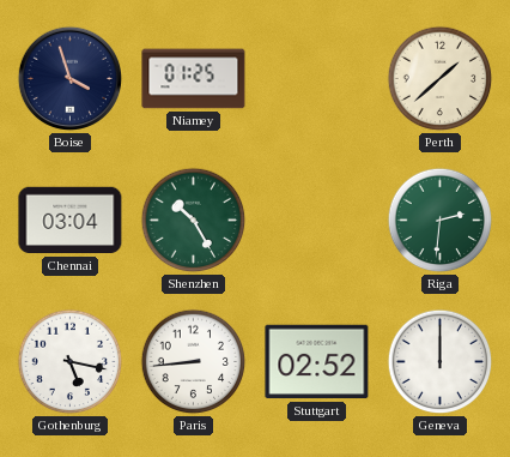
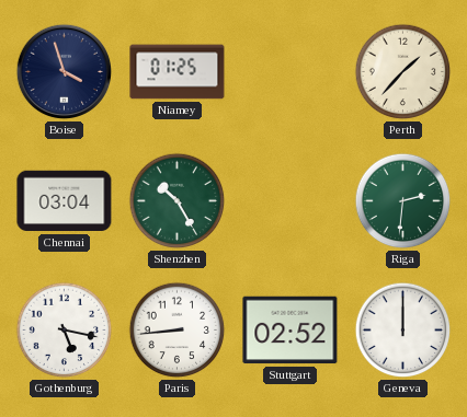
Perth: 1:38 -> 1:37 (403, 72)
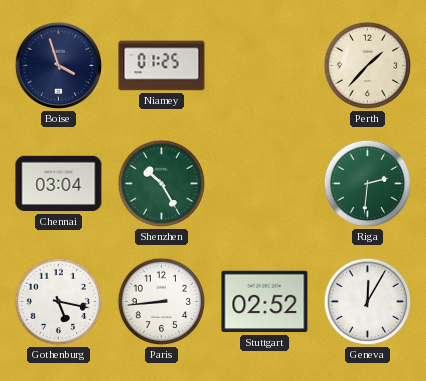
Geneva: 12:00 -> 12:05 (368, 302)
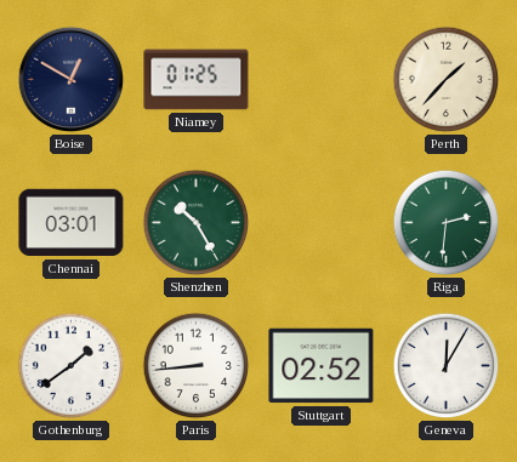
Boise: 3:57 -> 12:50 (72, 80)
Chennai: 03:04 -> 03:01 (72, 223)
Gothenburg: 5:17 -> 1:39 (72, 366)
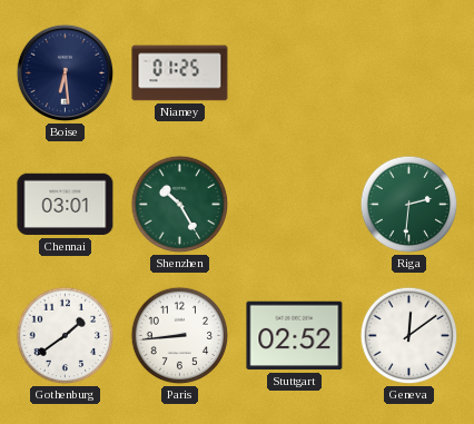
Boise: 12:50 -> 6:29 (66, 73)
Perth: 1:37 -> none (447, 80)
Geneva: 12:05 -> 12:09 (409, 336)
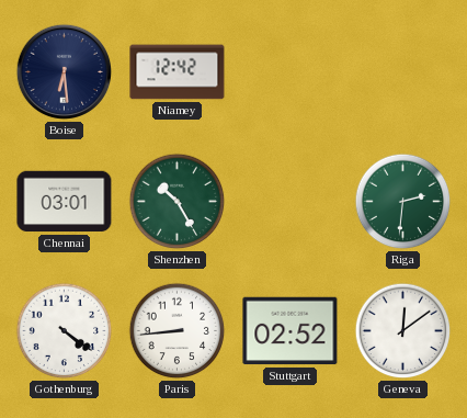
Niamey: 01:25 -> 12:42 (178, 72)
Gothenburg: 1:39 -> 4:21 (65, 331)
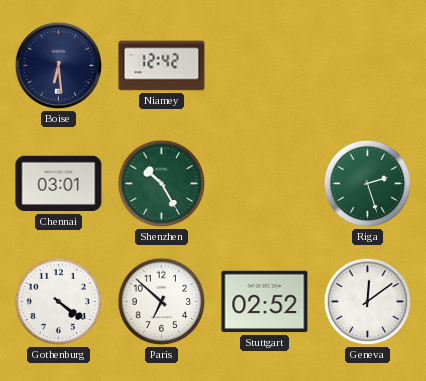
Riga: 2:31 -> 2:27 (368, 184)
Paris: 8:44 -> 6:52 (162, 302)
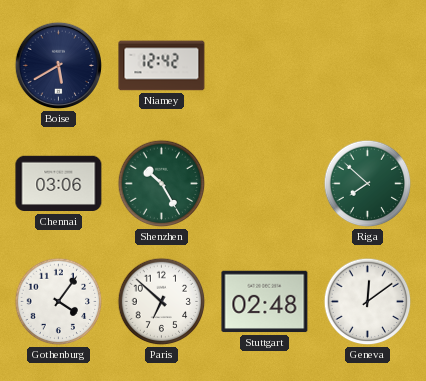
Boise: 6:29 -> 5:40 (59, 66)
Chennai: 03:01 -> 03:06 (59, 184)
Riga: 2:27 -> 7:52 (368, 184)
Gothenburg: 4:21 -> 4:06 (59, 302)
Stuttgart: 02:52 -> 02:48 (265, 302)
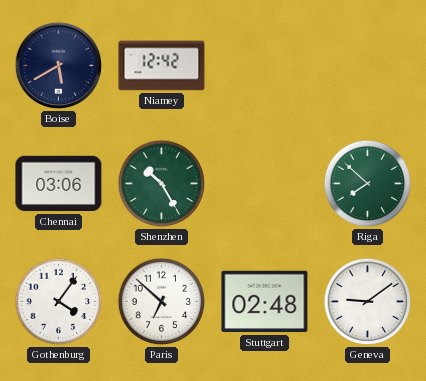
Geneva: 12:09 -> 9:09 (368, 302)
